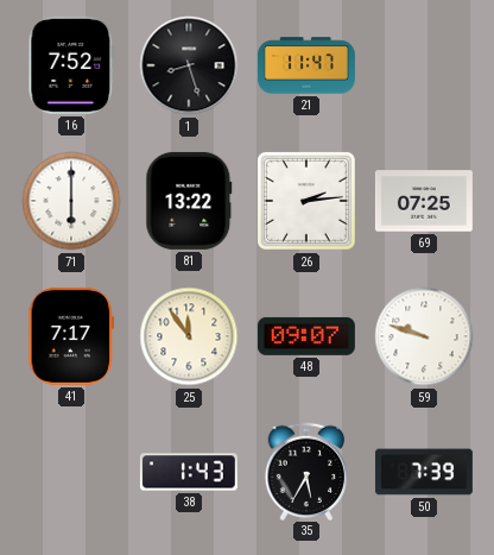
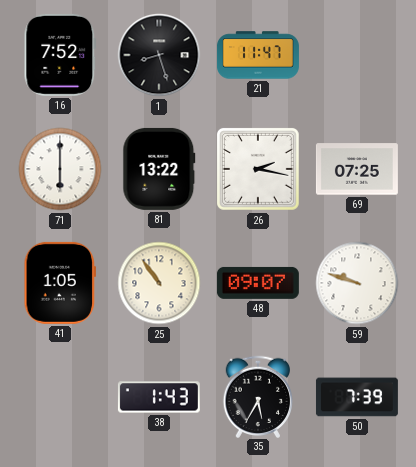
26: 2:14 -> 2:17 (258, 169)
41: 7:17 -> 1:05 (59, 283)
25: 11:54 -> 10:54 (159, 283)
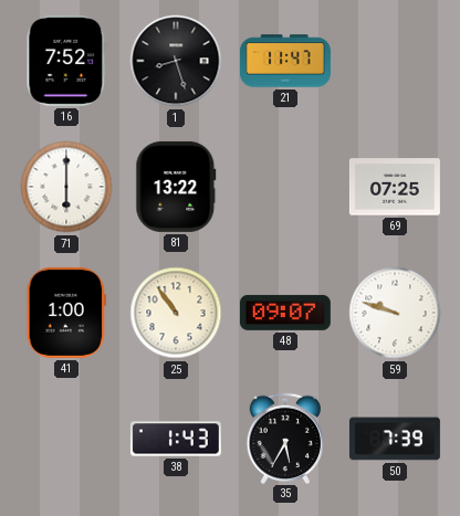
26: 2:17 -> none (258, 169)
41: 1:05 -> 1:00 (65, 313)
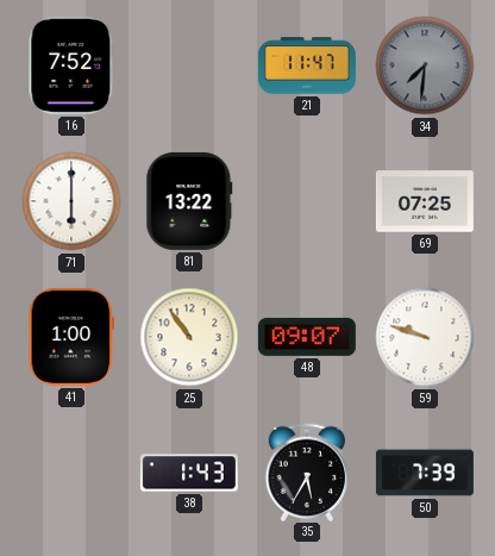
1: 8:27 -> none (176, 61)
34: none -> 7:31 (425, 65)
